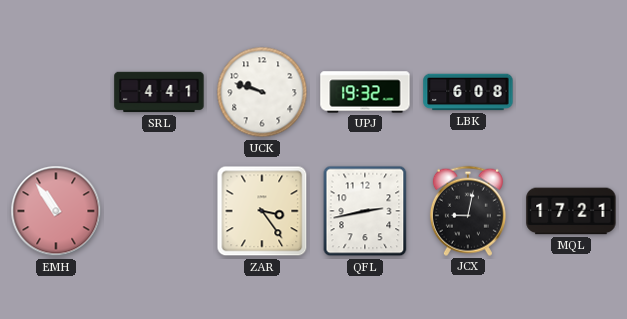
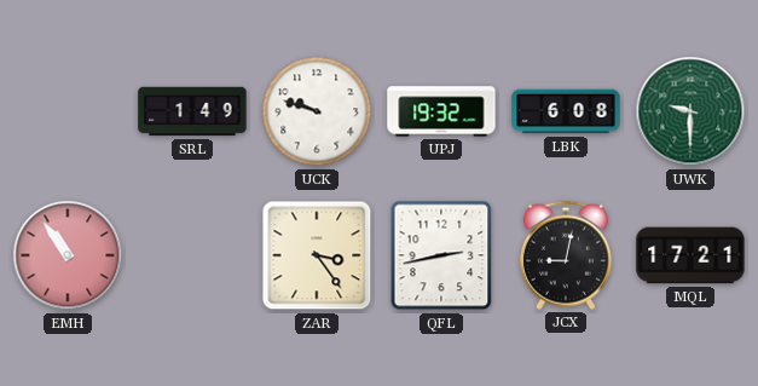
SRL: 4:41 -> 1:49 (192, 111)
UWK: none -> 9:30 (690, 111)
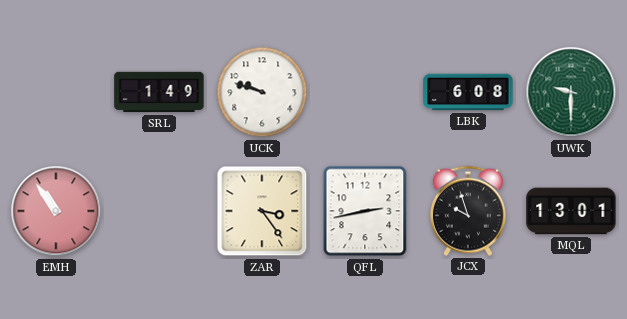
UPJ: 19:32 -> none (441, 111)
JCX: 9:02 -> 9:57 (468, 211)
MQL: 17:21 -> 13:01 (571, 211)
